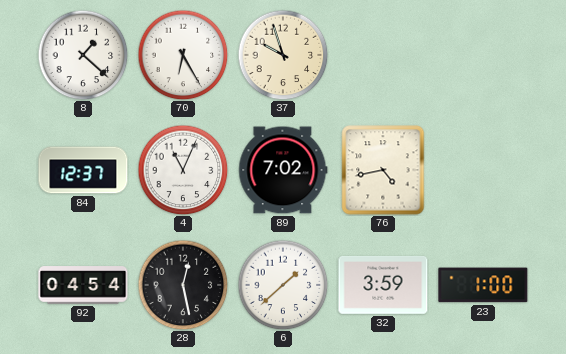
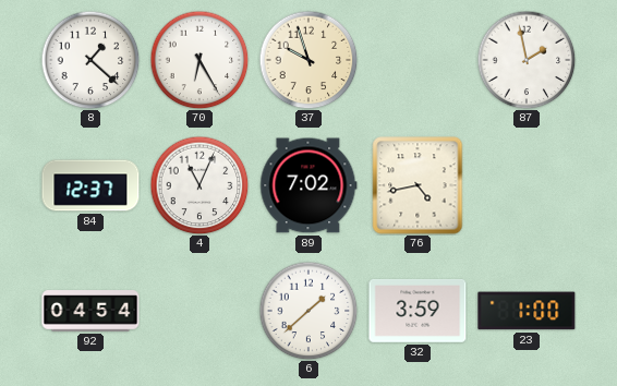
87: none -> 1:58 (527, 60)
28: 12:28 -> none (183, 285)
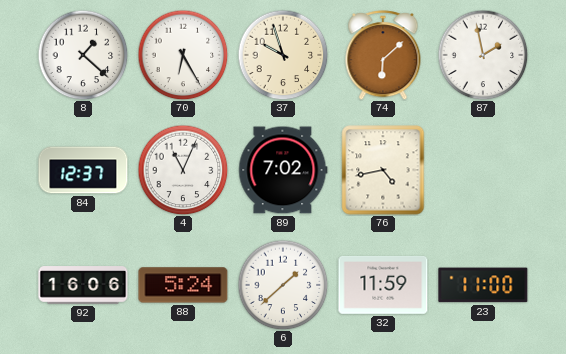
74: none -> 6:08 (383, 55)
92: 04:54 -> 16:06 (83, 285)
88: none -> 5:24 (183, 285)
32: 3:59 -> 11:59 (383, 285)
23: 1:00 -> 11:00 (483, 285)
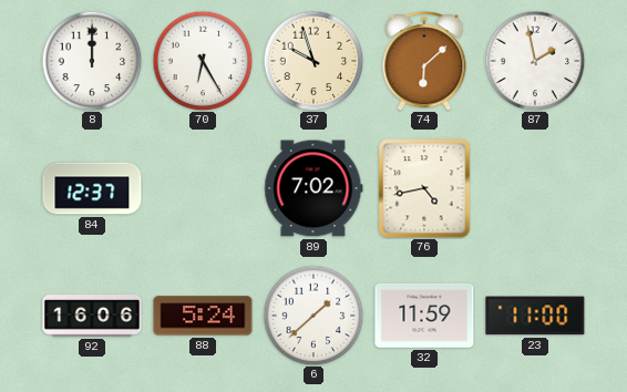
8: 1:22 -> 12:00 (92, 61)
4: 11:04 -> none (183, 170)
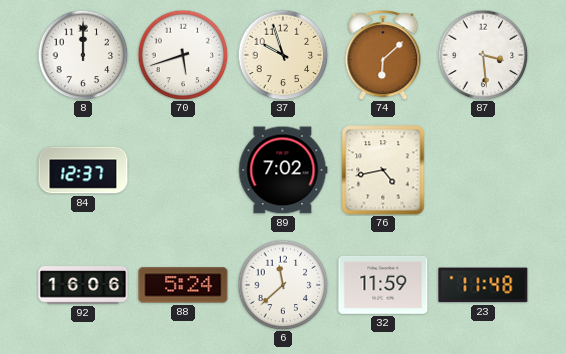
70: 6:25 -> 5:42 (183, 55)
87: 1:58 -> 3:29 (483, 55)
6: 1:38 -> 11:38 (283, 285)
23: 11:00 -> 11:48 (483, 285)
